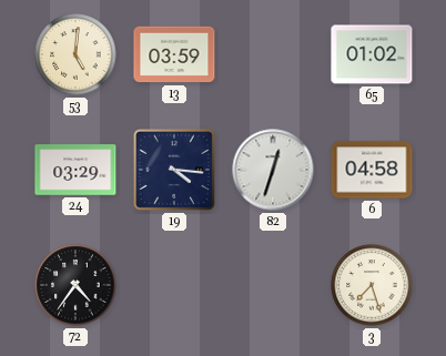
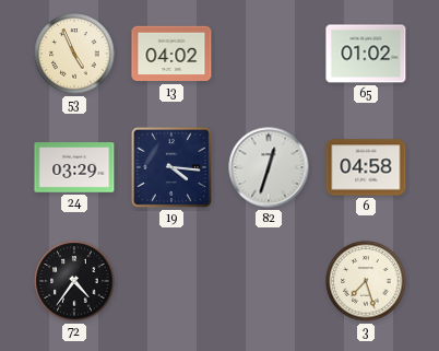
53: 5:01 -> 4:56 (74, 54)
13: 03:59 -> 04:02 (171, 54)
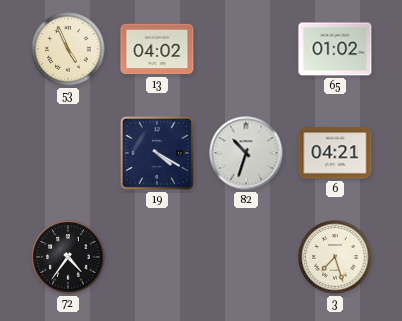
24: 03:29 -> none (74, 167)
19: 4:16 -> 4:20 (157, 153)
82: 12:33 -> 10:33 (246, 153)
6: 04:58 -> 04:21 (335, 153)
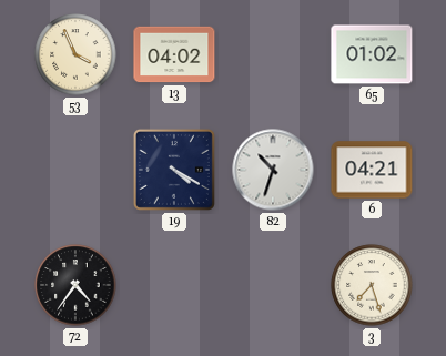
53: 4:56 -> 3:56 (75, 54)
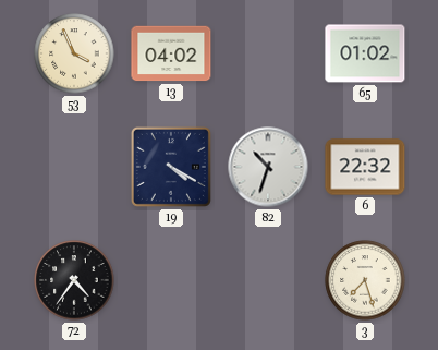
6: 04:21 -> 22:32 (365, 167)
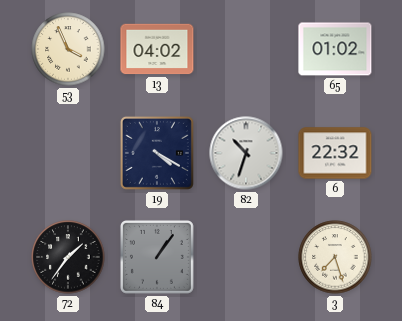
72: 4:36 -> 1:36 (68, 257)
84: none -> 1:06 (157, 257)
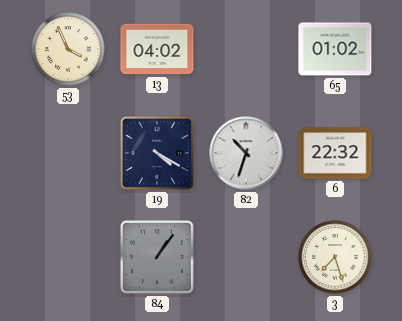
72: 1:36 -> none (68, 257)
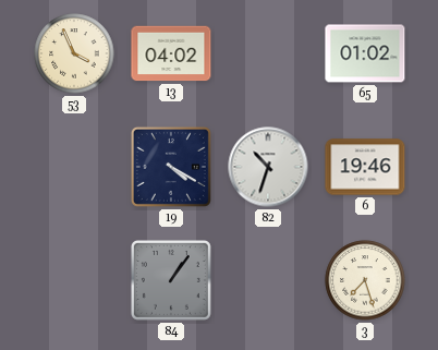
6: 22:32 -> 19:46 (365, 167)
